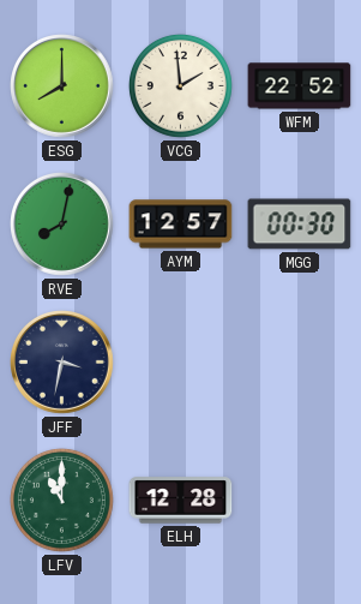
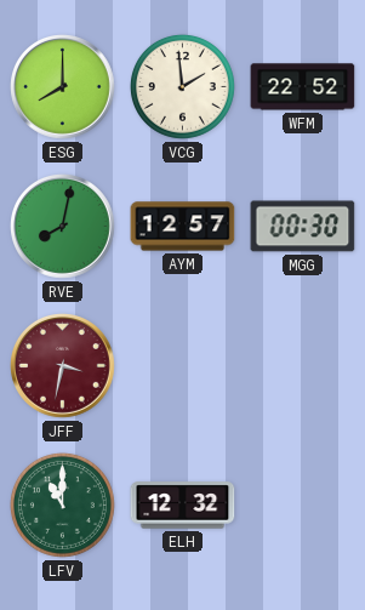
JFF dial: navy -> burgundy (63, 366)
ELH: 12:28 -> 12:32 (183, 506)
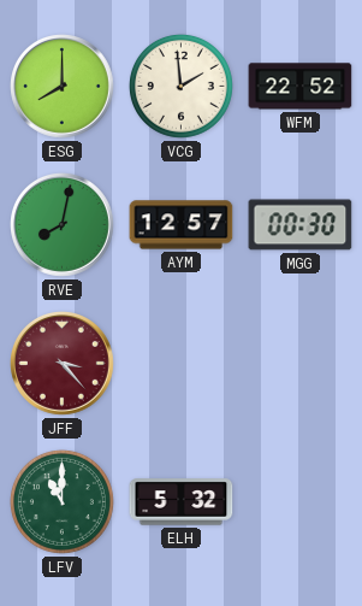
JFF: 3:32 -> 3:23 (63, 364)
ELH: 12:32 -> 5:32 (182, 502)
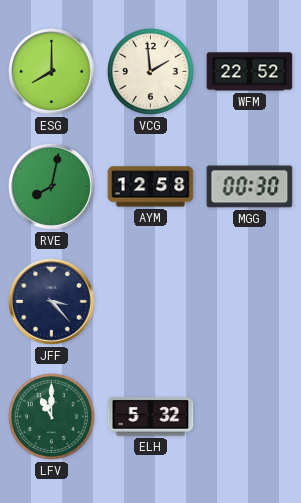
AYM: 12:57 -> 12:58 (151, 187)
JFF dial: burgundy -> navy (52, 302)
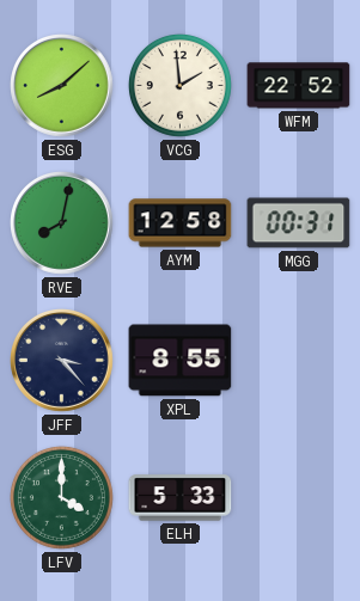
ESG: 8:00 -> 8:08 (62, 86)
MGG: 00:30 -> 00:31 (299, 223)
XPL: none -> 8:55 (181, 361)
LFV: 11:00 -> 4:00 (61, 497)
ELH: 5:32 -> 5:33 (181, 498)
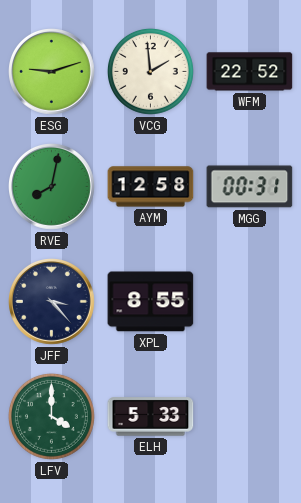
ESG: 8:08 -> 9:12 (52, 72)
